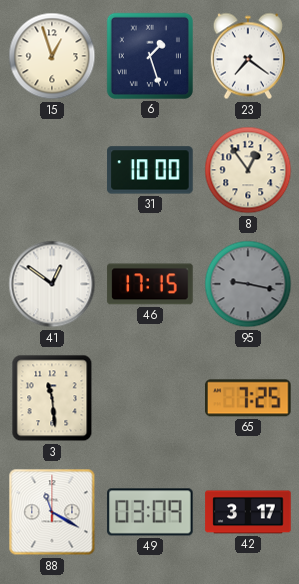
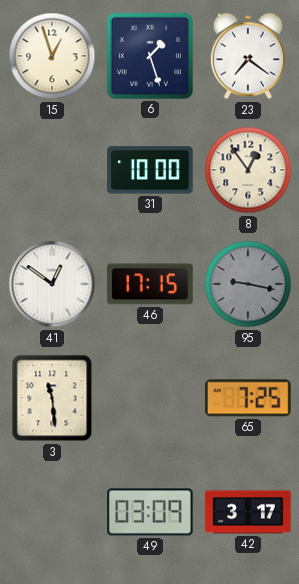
88: 11:20 -> none (52, 512)
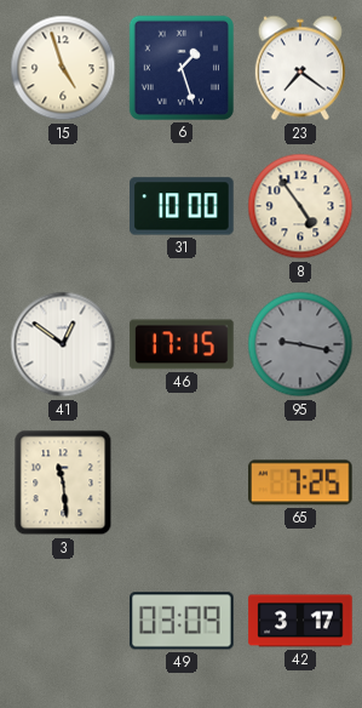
15: 12:57 -> 4:57 (63, 68)
8: 12:54 -> 4:54 (300, 206)
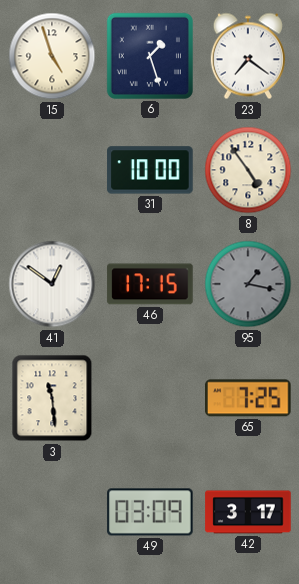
95: 9:17 -> 1:17 (248, 284)
